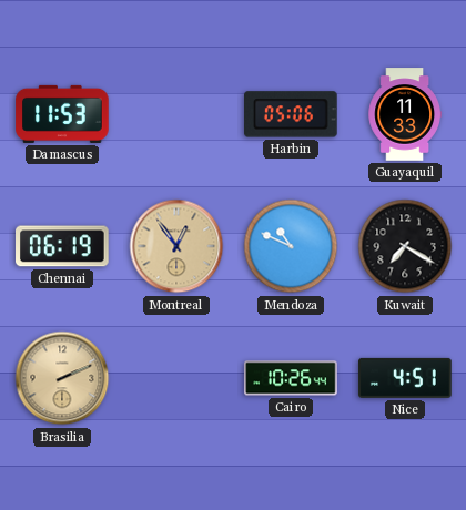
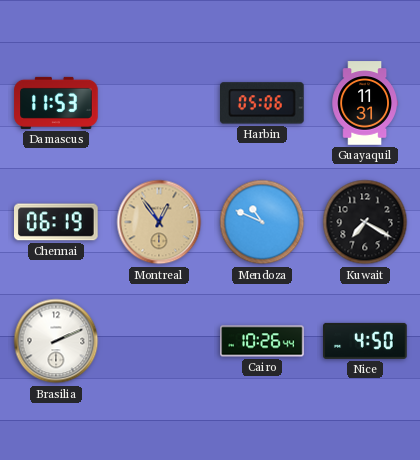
Guayaquil: 11:33 -> 11:31 (364, 103)
Brasilia dial: champagne -> white (56, 341)
Nice: 4:51 -> 4:50 (365, 341)
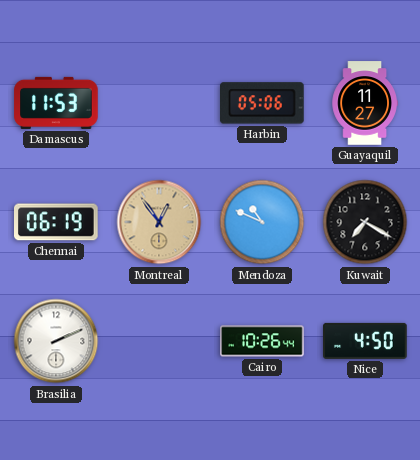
Guayaquil: 11:31 -> 11:27 (364, 103)
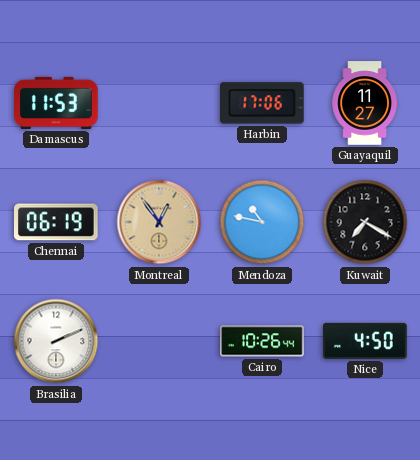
Harbin: 05:06 -> 17:06 (263, 103)
Mendoza: 10:49 -> 10:47 (262, 222)
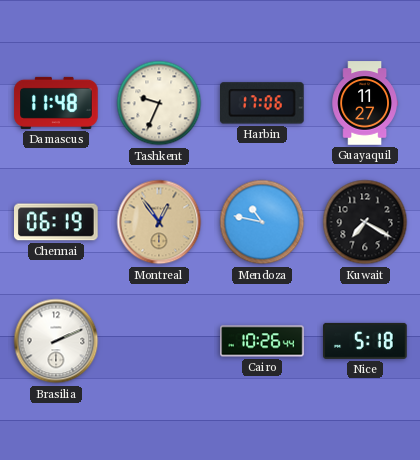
Damascus: 11:53 -> 11:48 (56, 103)
Tashkent: none -> 9:34 (159, 103)
Nice: 4:50 -> 5:18 (365, 341)
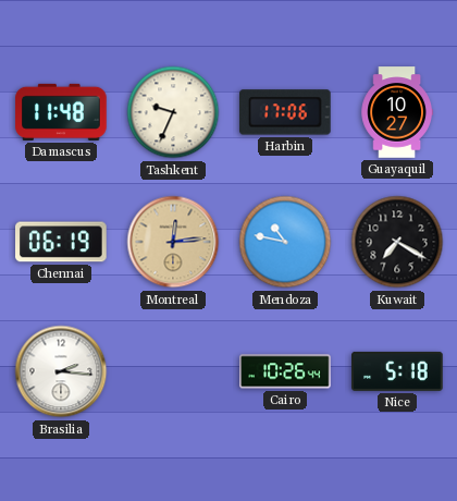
Guayaquil: 11:27 -> 10:27 (396, 112)
Montreal: 12:54 -> 12:14 (173, 242)
Brasilia: 2:11 -> 2:16 (61, 371)
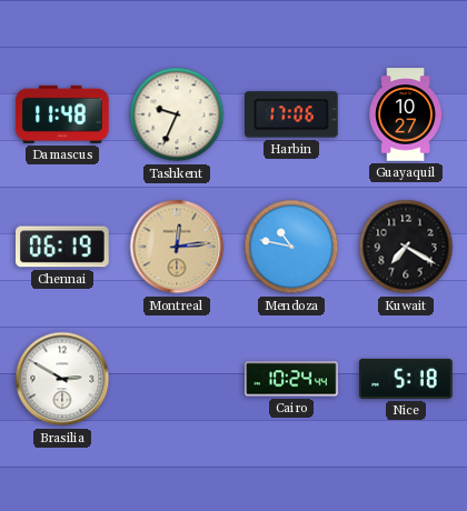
Brasilia: 2:16 -> 2:50 (62, 379)
Cairo: 10:26 -> 10:24 (291, 379)
